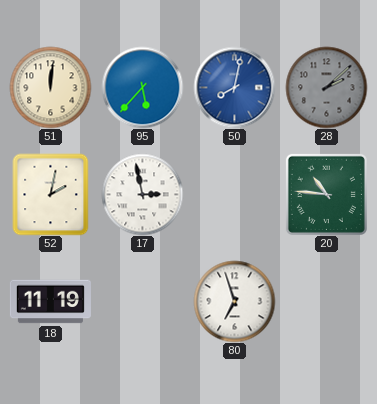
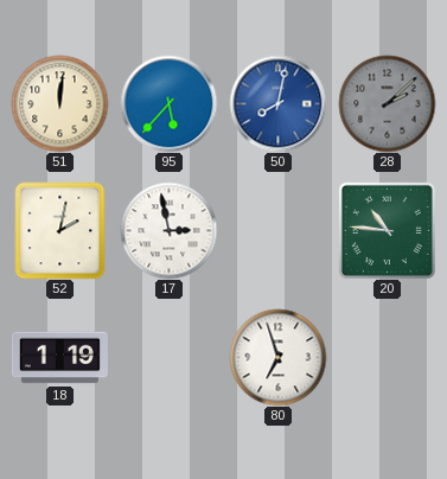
18: 11:19 -> 1:19 (59, 358)
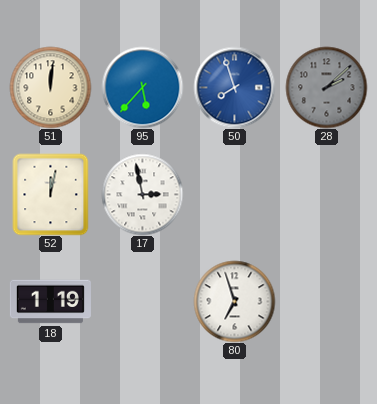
50: 8:02 -> 7:57 (234, 87)
52: 2:02 -> 12:02 (51, 194)
20: 10:46 -> none (387, 230)
